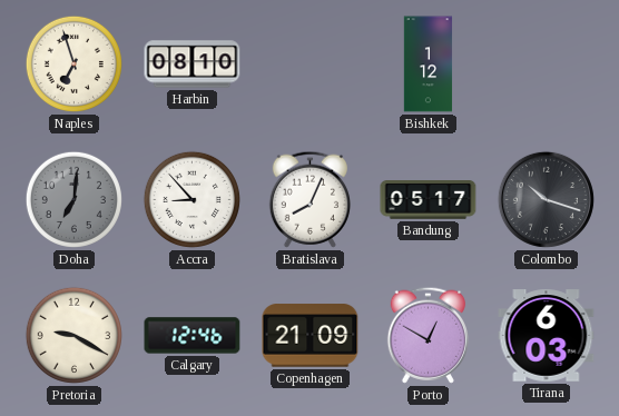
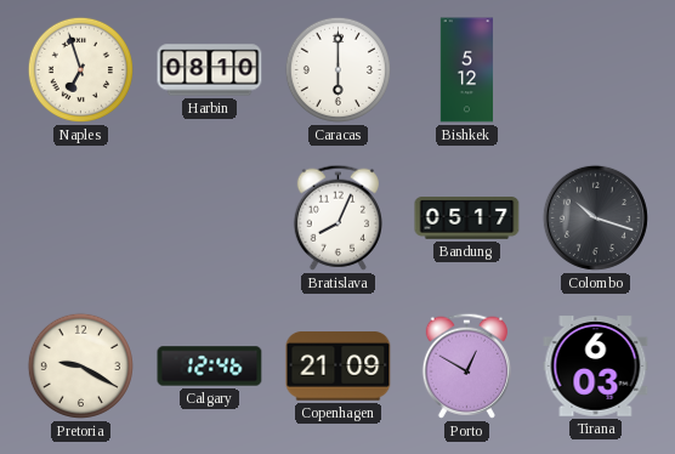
Caracas: none -> 6:00 (337, 69)
Bishkek: 1:12 -> 5:12 (467, 70)
Doha: 7:01 -> none (73, 199)
Accra: 8:53 -> none (191, 199)
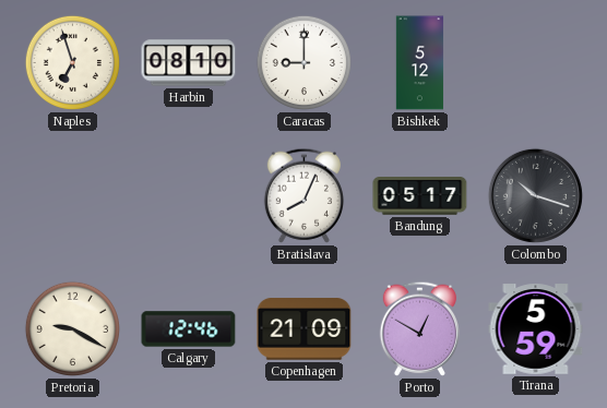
Caracas: 6:00 -> 9:00 (303, 62)
Tirana: 6:03 -> 5:59 (536, 329)
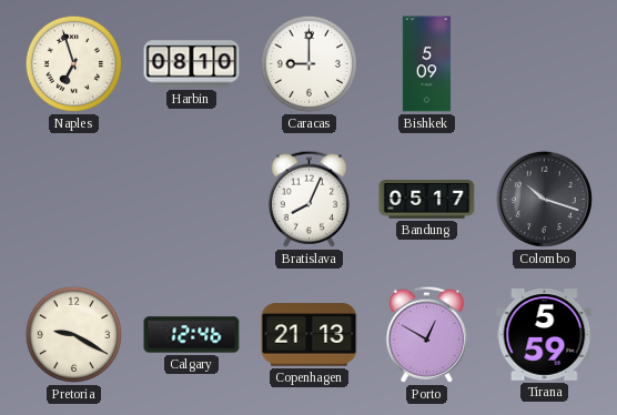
Bishkek: 5:12 -> 5:09 (427, 64)
Copenhagen: 21:09 -> 21:13 (310, 335)
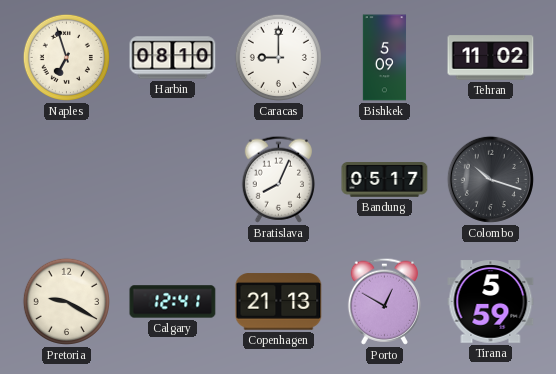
Tehran: none -> 11:02 (491, 58)
Calgary: 12:46 -> 12:41 (173, 302)
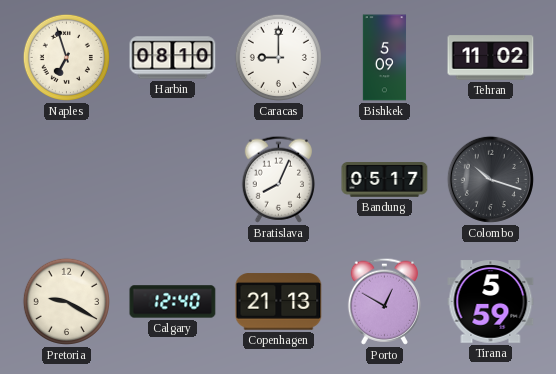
Calgary: 12:41 -> 12:40 (173, 302)
